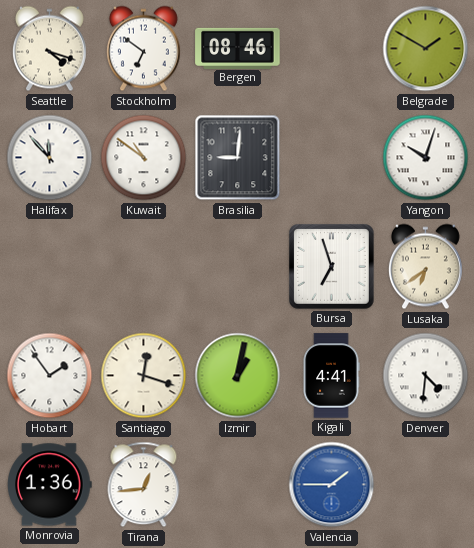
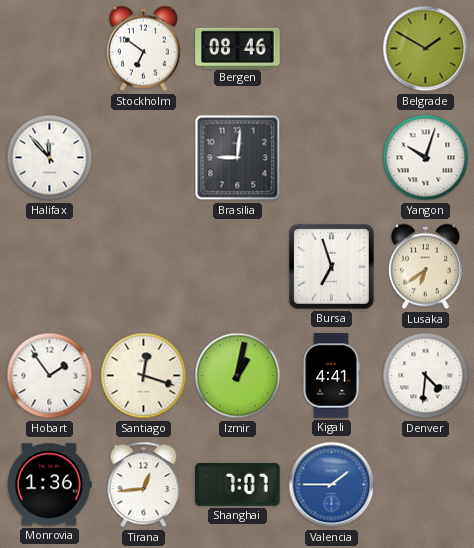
Seattle: 4:18 -> none (49, 49)
Kuwait: 10:51 -> none (144, 158)
Shanghai: none -> 7:07 (238, 484)
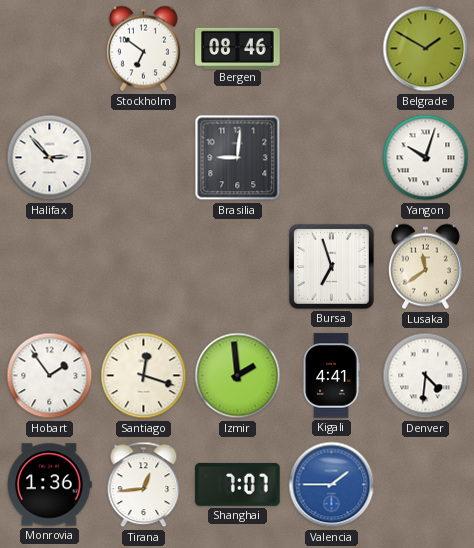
Halifax: 11:53 -> 2:53 (50, 158)
Lusaka: 6:39 -> 11:39 (425, 267)
Izmir: 1:02 -> 1:59 (238, 376)
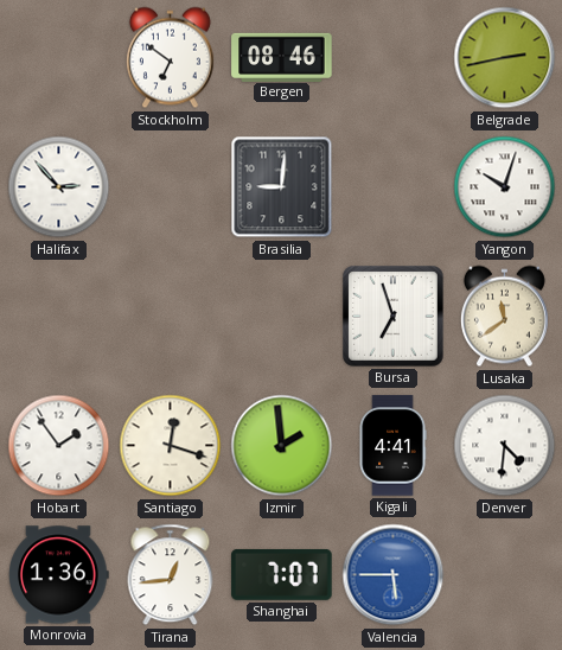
Belgrade: 1:50 -> 2:43 (505, 58)
Valencia: 1:45 -> 5:45 (394, 575)
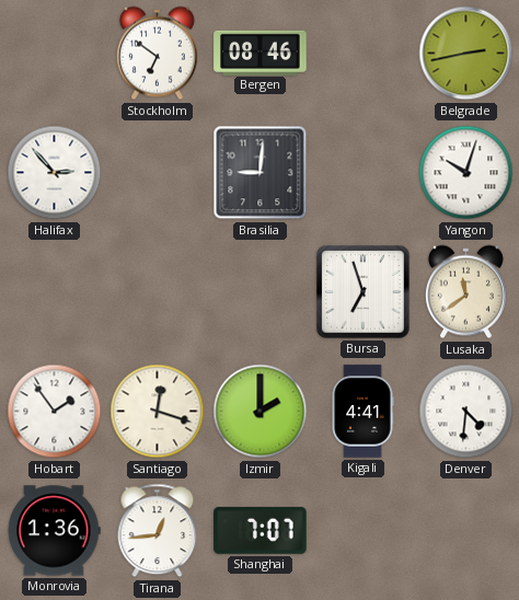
Izmir: 1:59 -> 2:00 (261, 412)
Valencia: 5:45 -> none (394, 575)
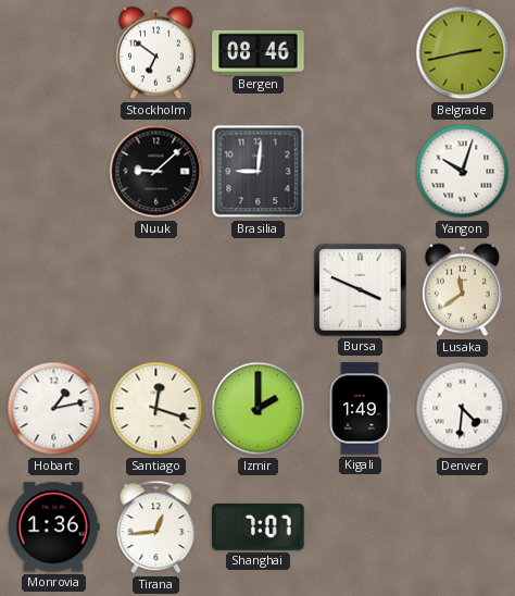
Halifax: 2:53 -> none (55, 173)
Nuuk: none -> 9:08 (156, 172)
Bursa: 6:57 -> 3:49 (361, 290)
Hobart: 1:54 -> 1:13 (54, 409)
Kigali: 4:41 -> 1:49 (360, 409)
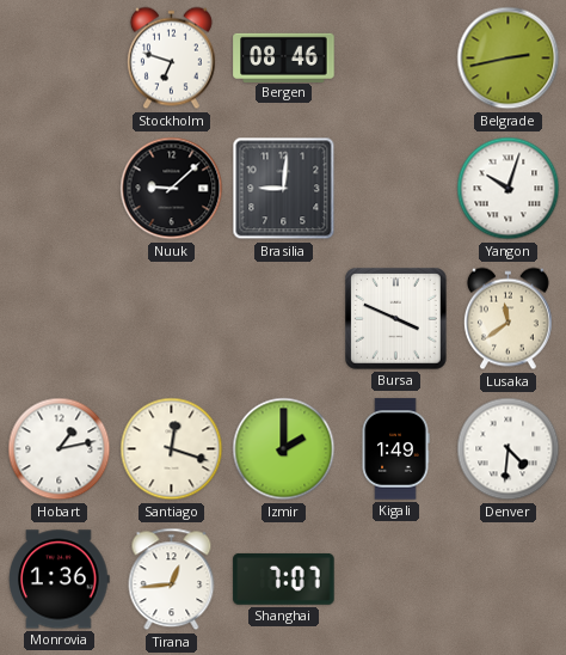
Stockholm: 6:51 -> 6:48 (171, 59)
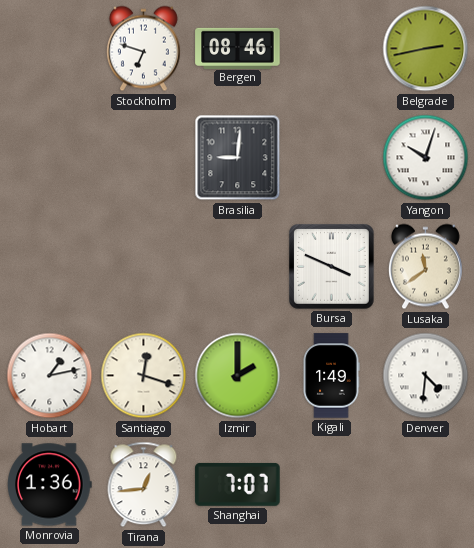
Nuuk: 9:08 -> none (172, 189)
